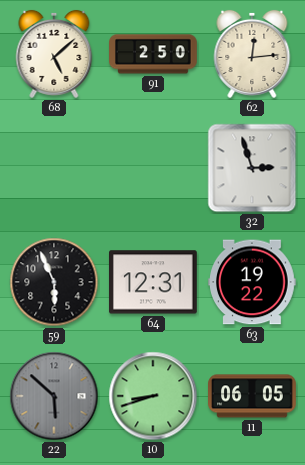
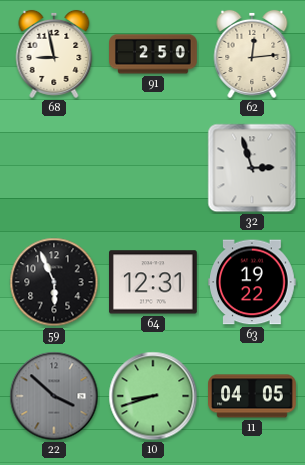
68: 5:08 -> 8:58 (54, 54)
22: 5:52 -> 3:52 (54, 396)
11: 06:05 -> 04:05 (252, 396)
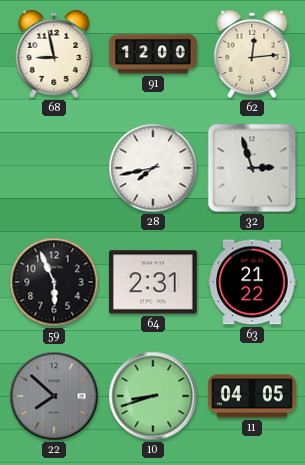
91: 2:50 -> 12:00 (154, 54)
28: none -> 7:43 (153, 168)
64: 12:31 -> 2:31 (154, 282)
63: 19:22 -> 21:22 (253, 282)
22: 3:52 -> 7:52 (54, 396)
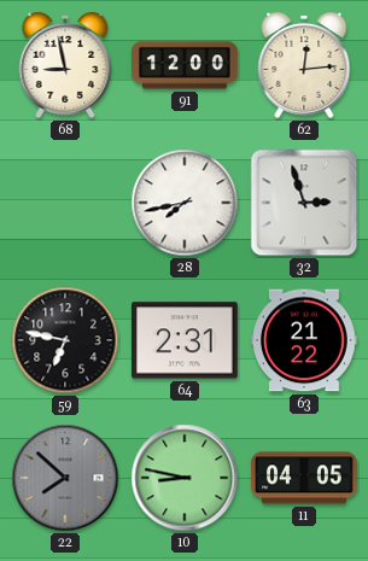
59: 5:56 -> 6:47 (65, 340)
10: 8:42 -> 8:47 (185, 478)
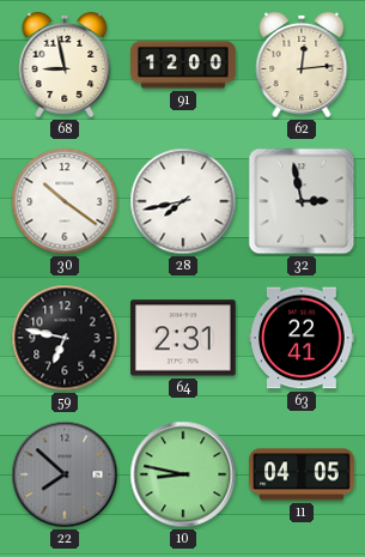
30: none -> 10:21 (65, 201)
32: 2:57 -> 2:58 (302, 201)
63: 21:22 -> 22:41 (303, 338)
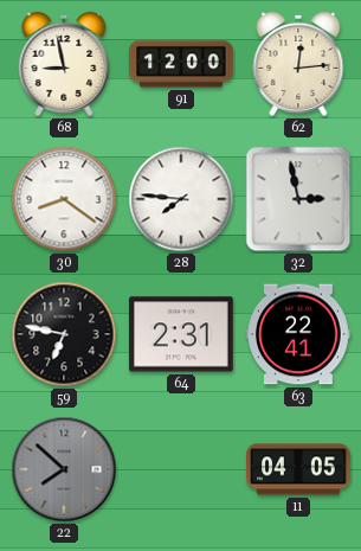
30: 10:21 -> 8:21 (64, 199)
28: 7:43 -> 7:46 (181, 199)
10: 8:47 -> none (183, 474)
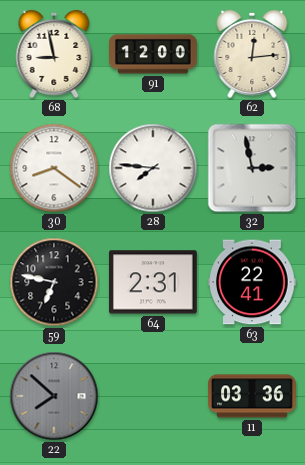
11: 04:05 -> 03:36 (252, 396)
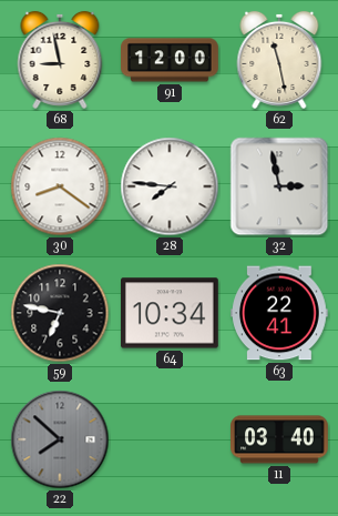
62: 12:14 -> 11:28 (279, 60)
64: 2:31 -> 10:34 (171, 313)
11: 03:36 -> 03:40 (279, 439)
